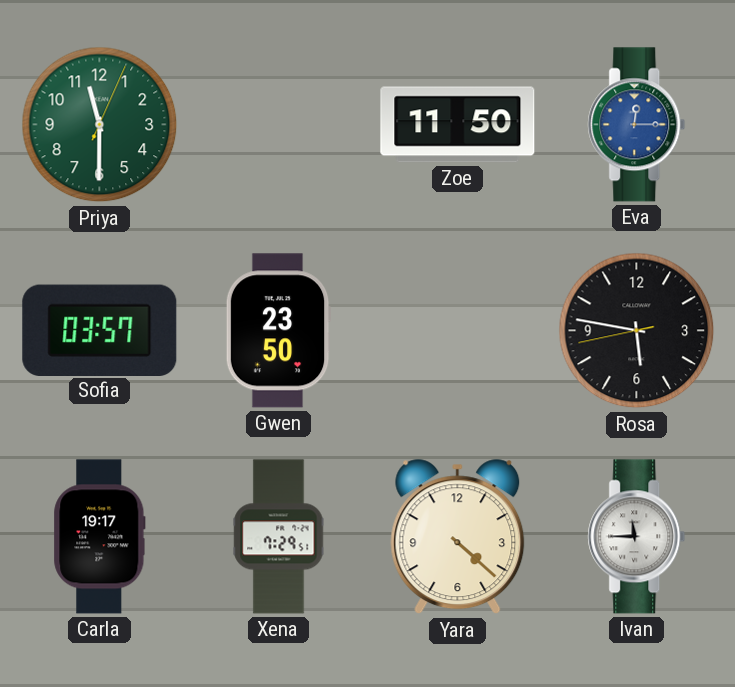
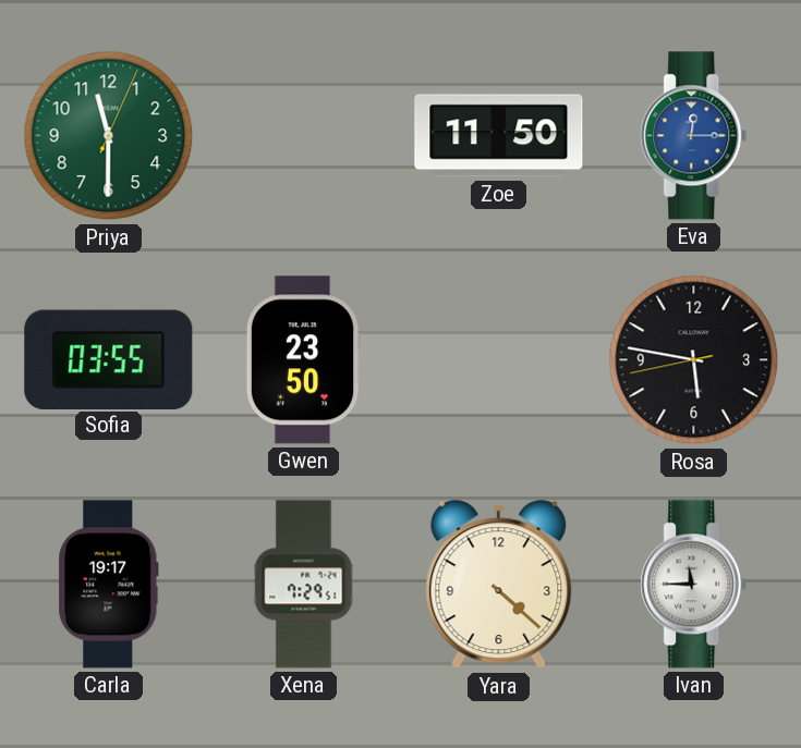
Sofia: 03:57 -> 03:55 (109, 359)
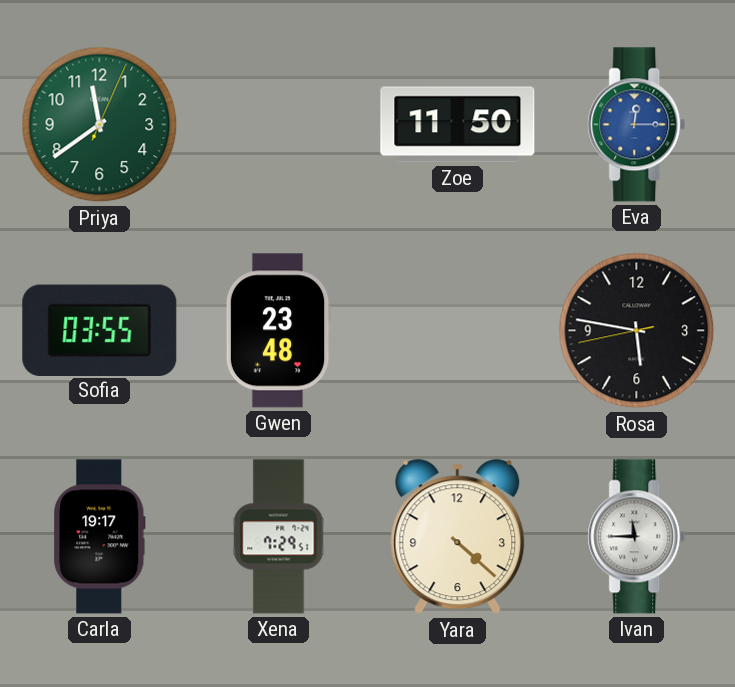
Priya: 11:30 -> 11:39 (100, 125)
Gwen: 23:50 -> 23:48 (278, 331)
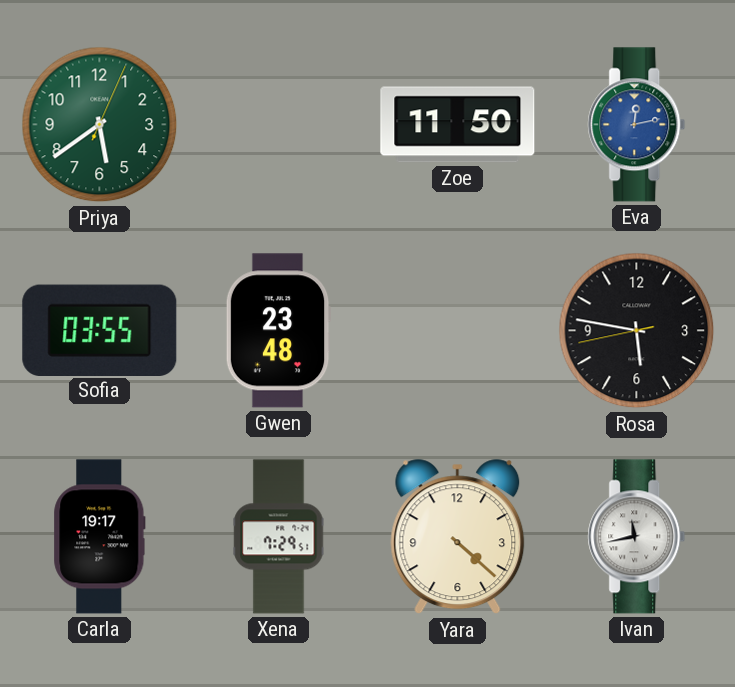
Priya: 11:39 -> 5:39 (100, 125)
Eva: 12:15 -> 12:13 (637, 125)
Ivan: 11:45 -> 11:43 (637, 537)
